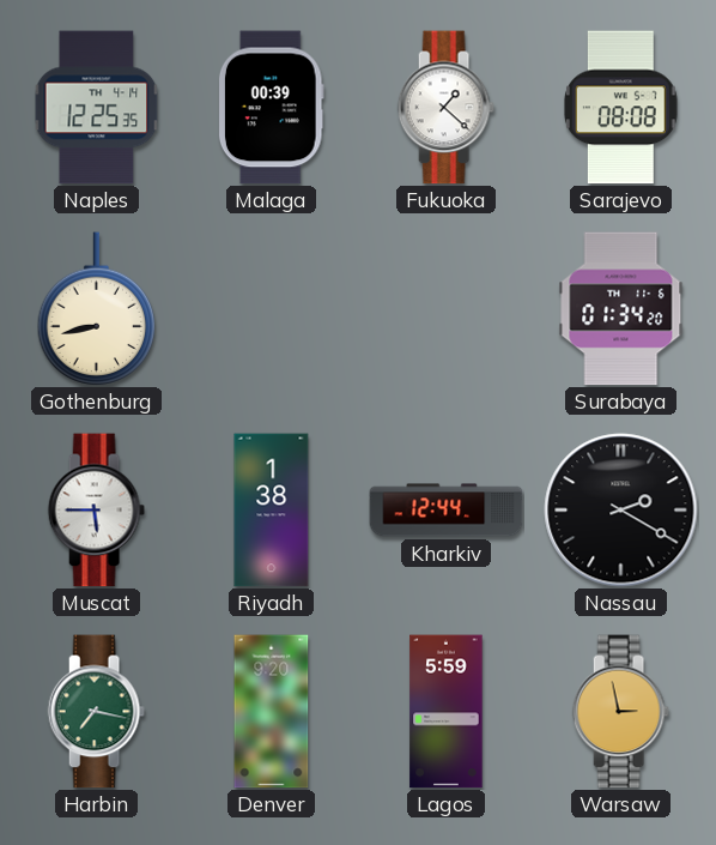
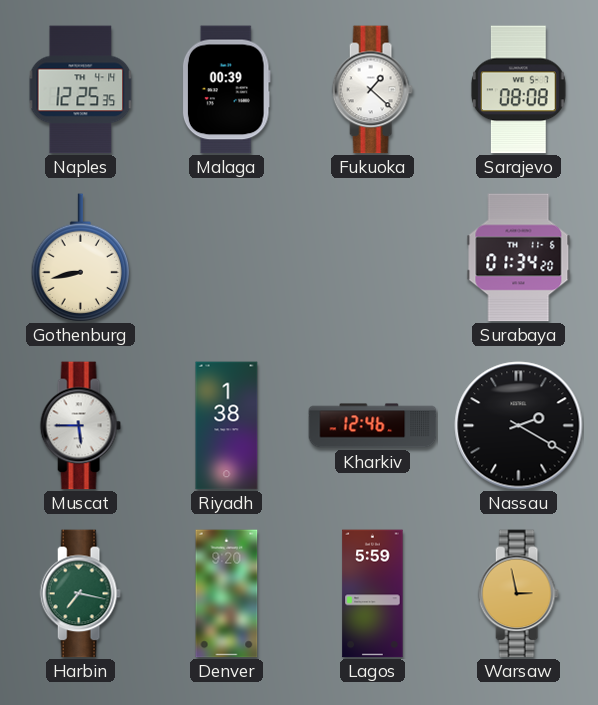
Kharkiv: 12:44 -> 12:46 (373, 426)
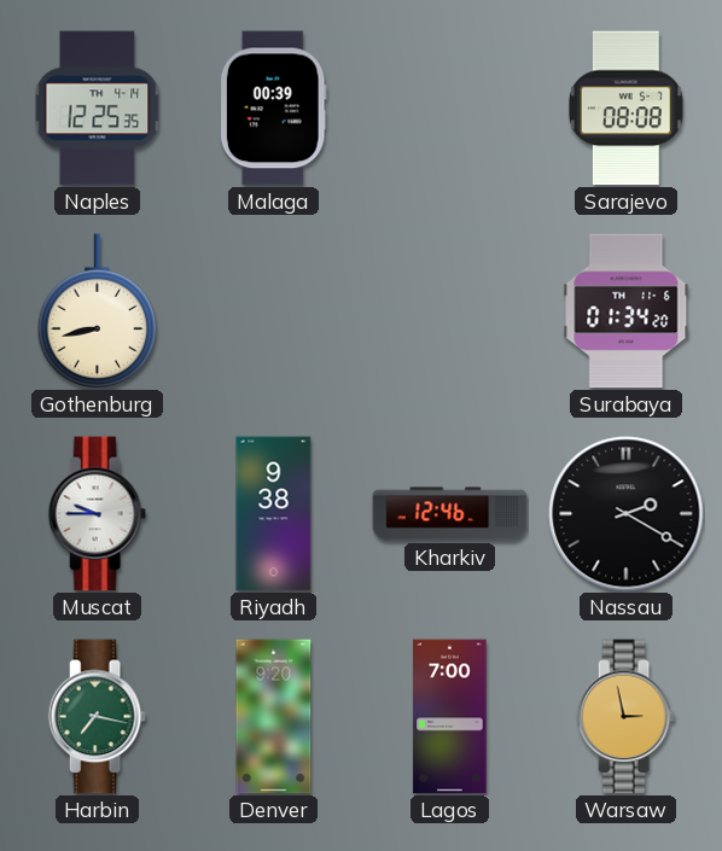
Fukuoka: 1:22 -> none (372, 90)
Muscat: 5:45 -> 9:45 (97, 514)
Riyadh: 1:38 -> 9:38 (274, 514)
Lagos: 5:59 -> 7:00 (450, 717)
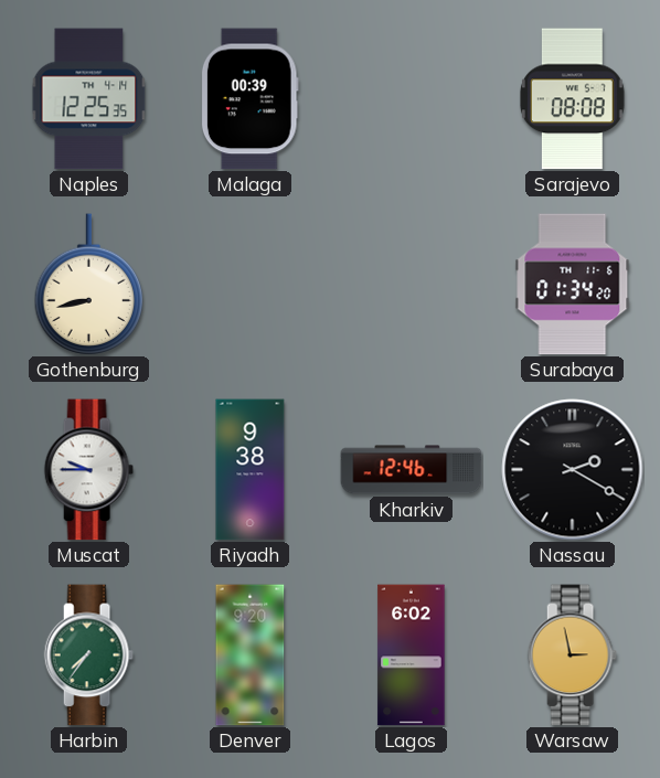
Harbin: 7:17 -> 7:36 (88, 656)
Lagos: 7:00 -> 6:02 (412, 656)
